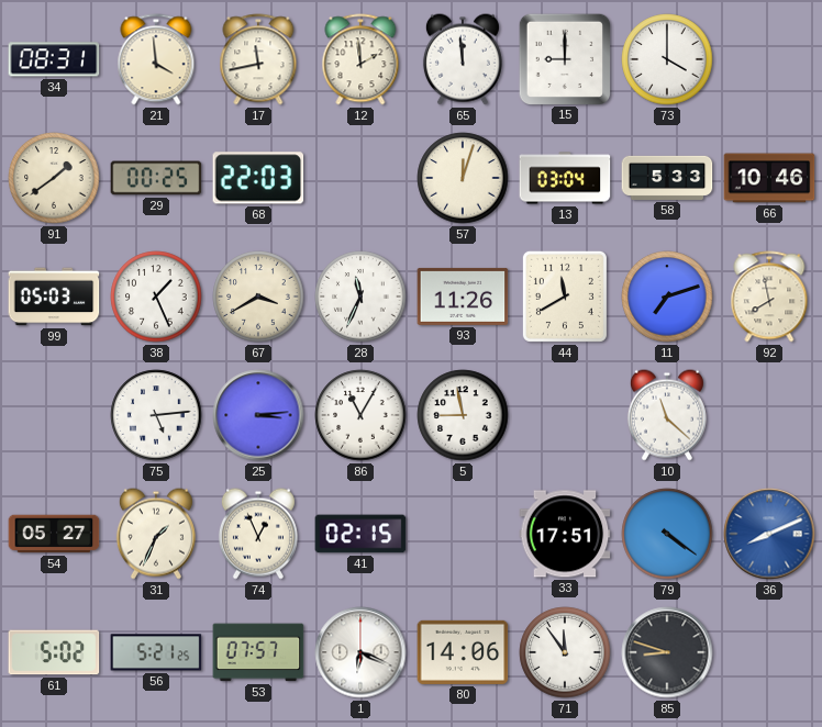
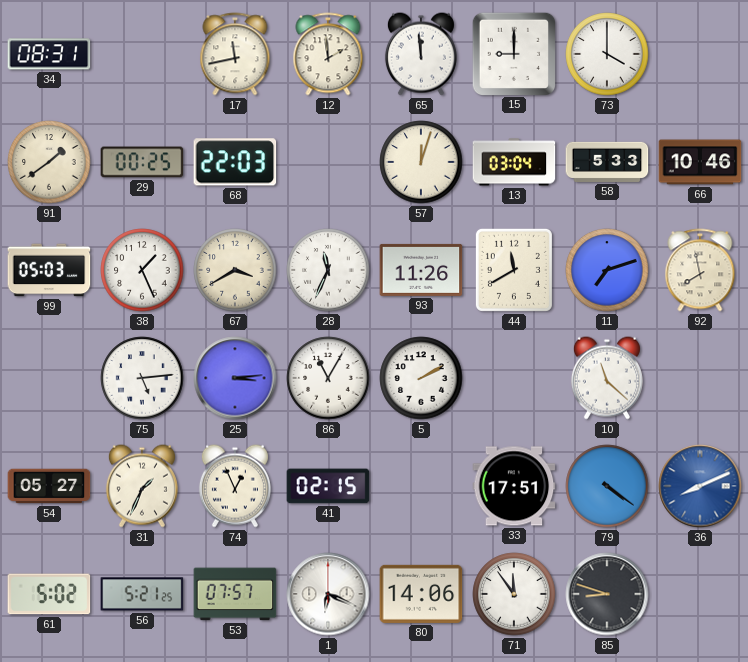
21: 3:59 -> none (156, 59)
5: 8:58 -> 2:10 (421, 378)
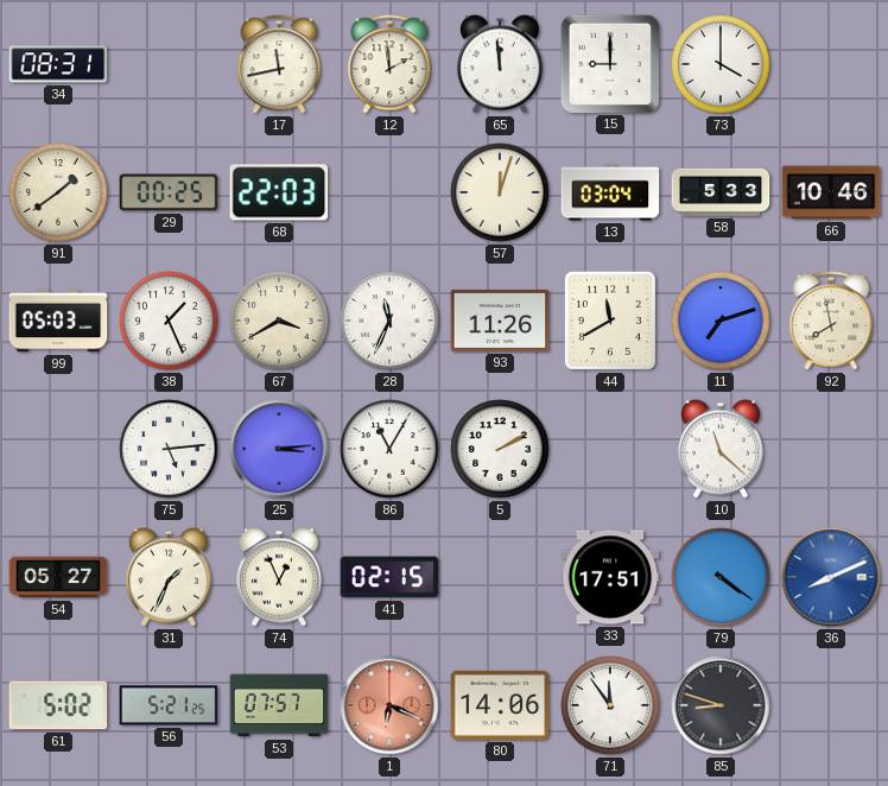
1 dial: white -> salmon (389, 705)
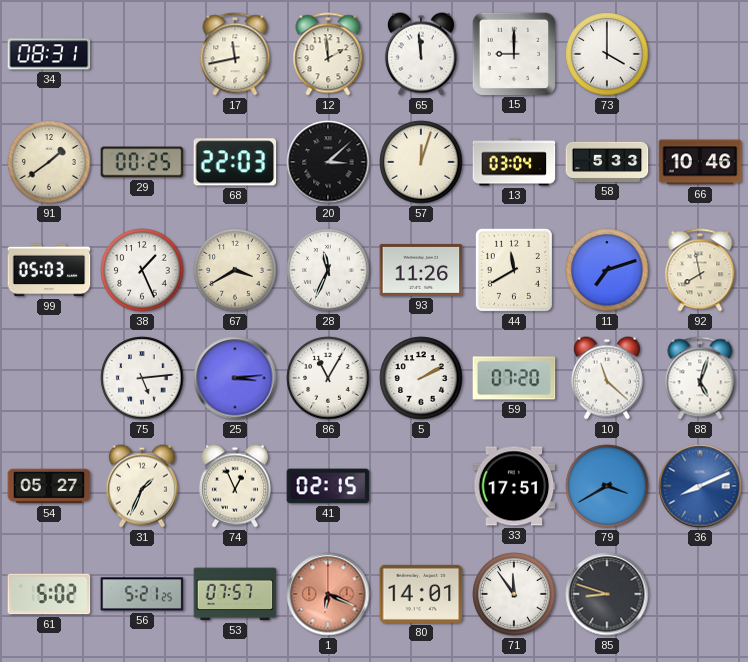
20: none -> 3:08 (328, 162)
59: none -> 07:20 (514, 378)
88: none -> 5:03 (700, 378)
79: 4:21 -> 3:40 (607, 486)
80: 14:06 -> 14:01 (421, 594)
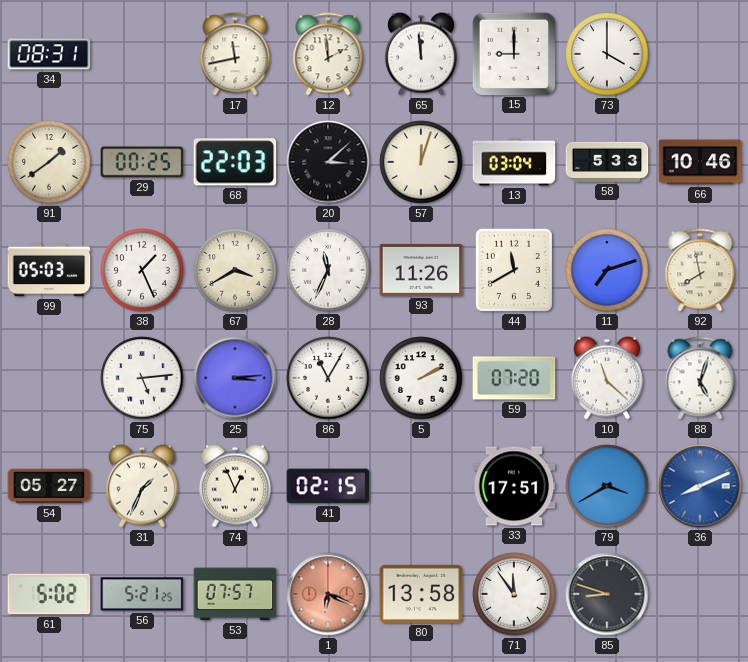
80: 14:01 -> 13:58 (421, 594)
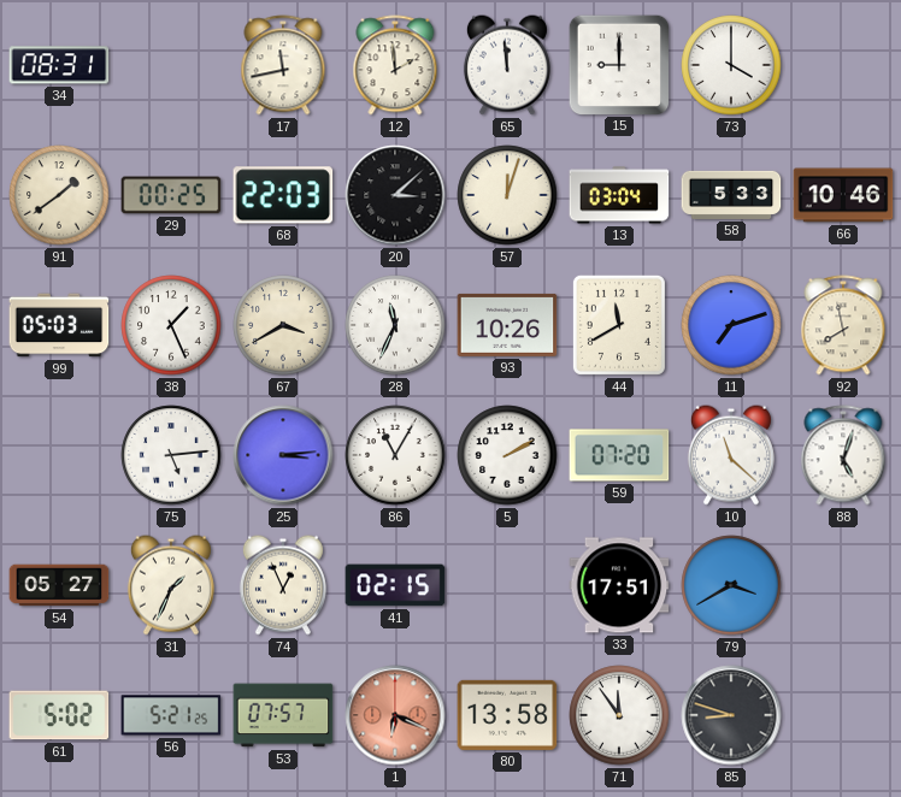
93: 11:26 -> 10:26 (507, 325)
36: 8:11 -> none (700, 486)
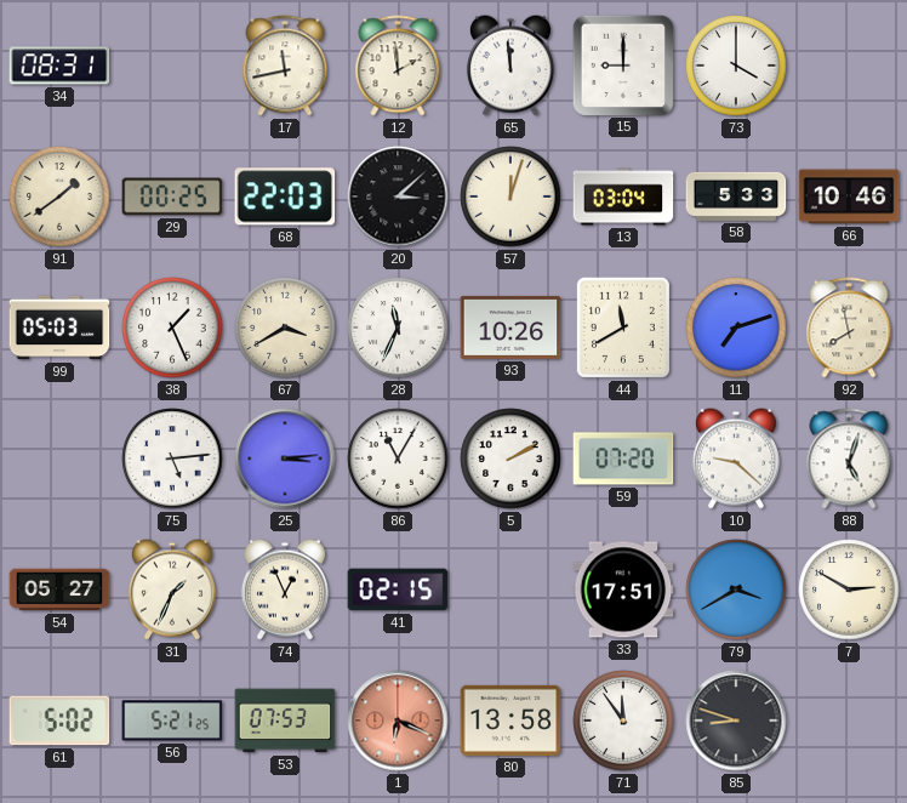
10: 11:22 -> 9:22 (736, 459)
7: none -> 2:50 (849, 590)
53: 07:57 -> 07:53 (285, 721)
